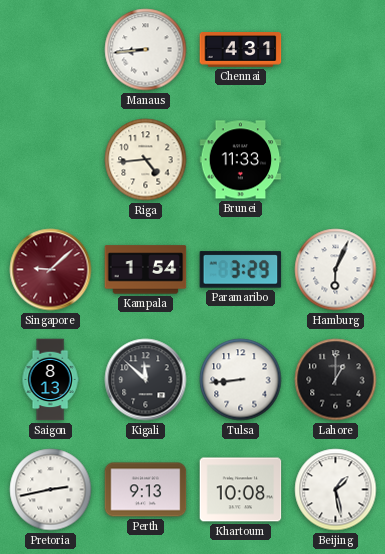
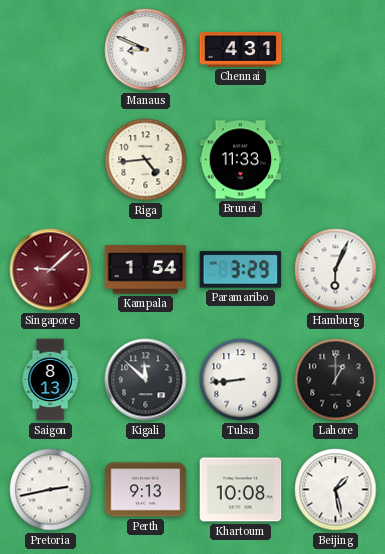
Manaus: 8:44 -> 8:49 (146, 50)
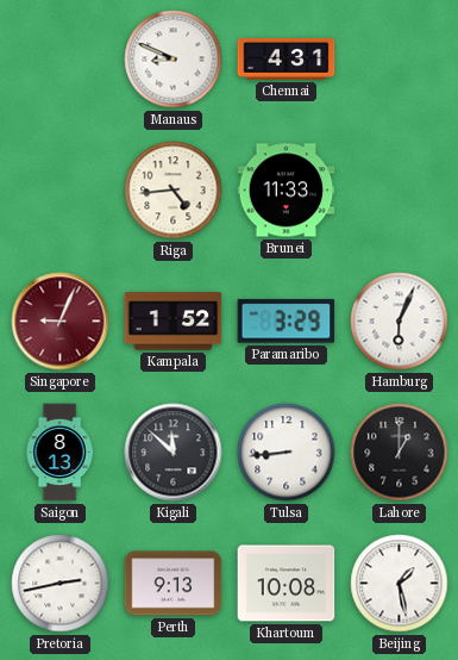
Singapore: 9:08 -> 9:04 (61, 322)
Kampala: 1:54 -> 1:52 (174, 322)
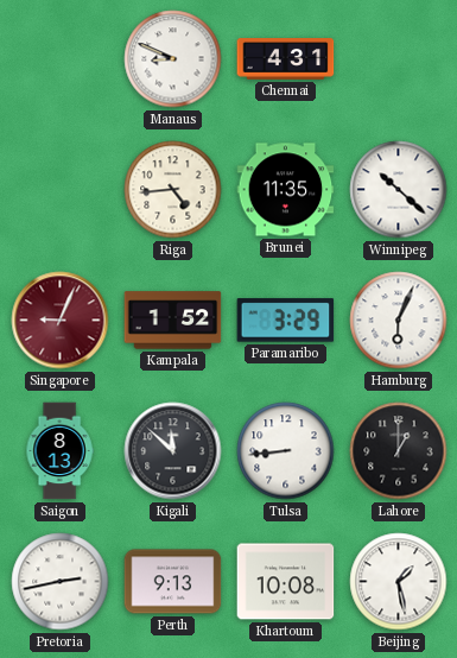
Brunei: 11:33 -> 11:35 (286, 190)
Winnipeg: none -> 10:22 (399, 190)
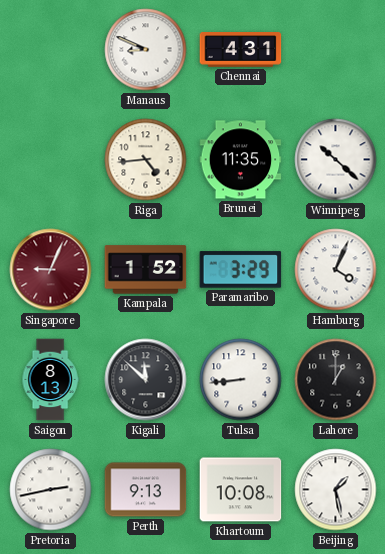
Hamburg: 6:04 -> 4:04 (336, 270)
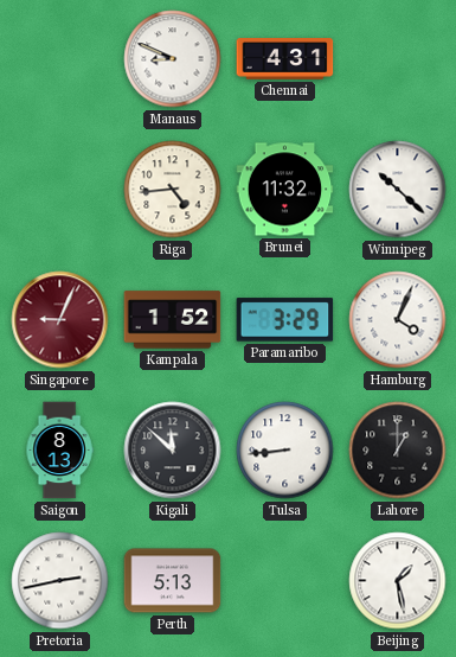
Brunei: 11:35 -> 11:32 (285, 190)
Perth: 9:13 -> 5:13 (173, 581)
Khartoum: 10:08 -> none (241, 490)
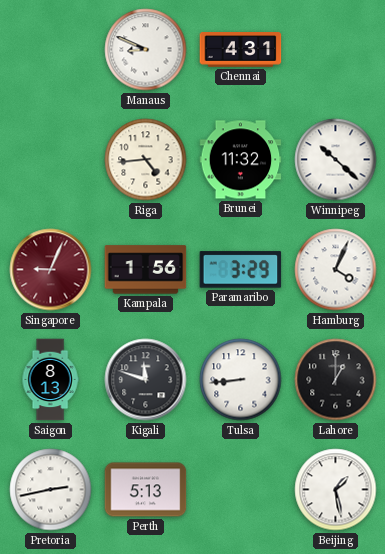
Kampala: 1:52 -> 1:56 (146, 270)
Kigali: 11:52 -> 11:48 (146, 380)
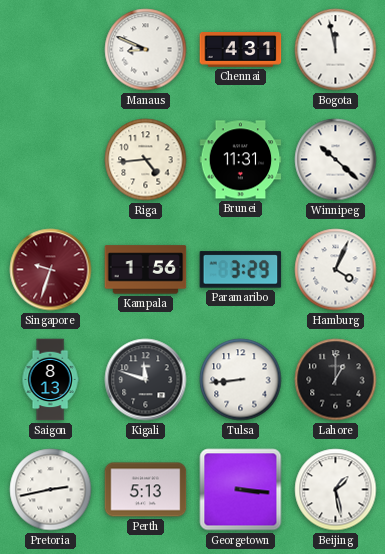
Bogota: none -> 11:58 (336, 50)
Brunei: 11:32 -> 11:31 (241, 160)
Singapore: 9:04 -> 9:33 (51, 270)
Georgetown: none -> 3:16 (241, 490)
